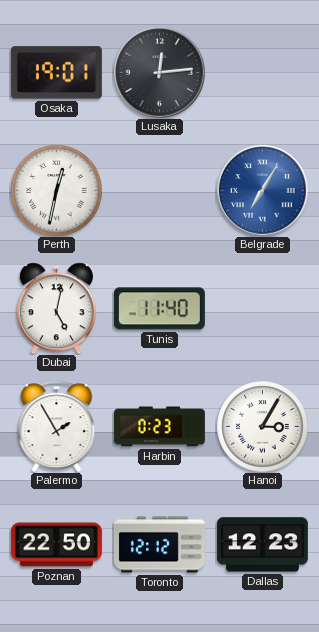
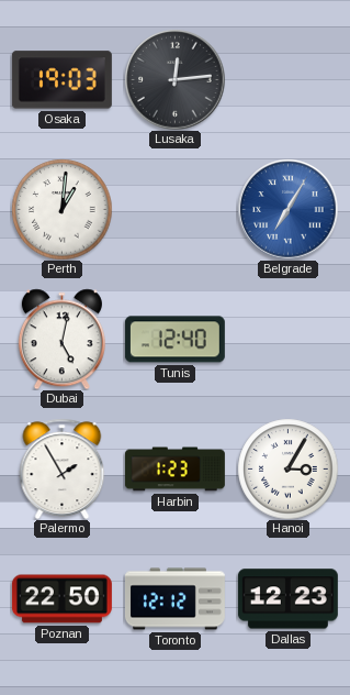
Osaka: 19:01 -> 19:03 (61, 80)
Perth: 12:32 -> 1:01 (61, 209)
Tunis: 11:40 -> 12:40 (174, 340)
Harbin: 0:23 -> 1:23 (174, 470)
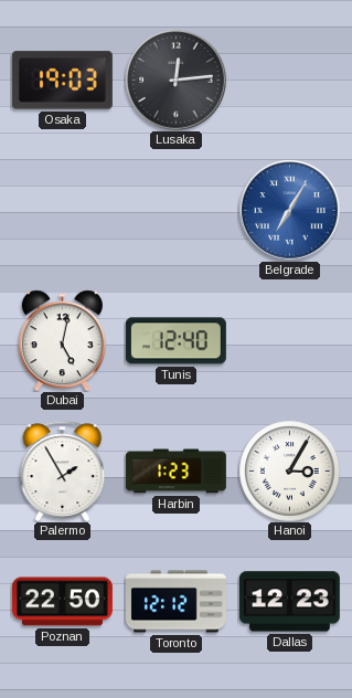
Perth: 1:01 -> none (61, 209)
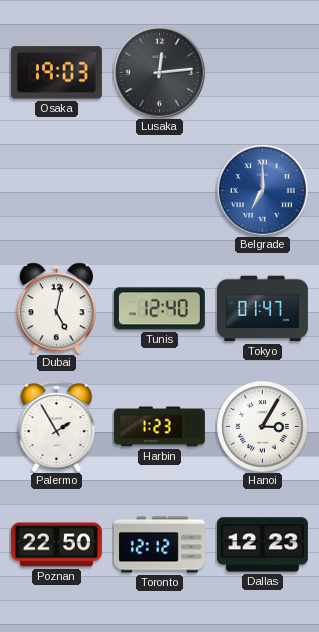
Belgrade: 7:05 -> 7:00 (262, 190)
Tokyo: none -> 01:47 (262, 309)
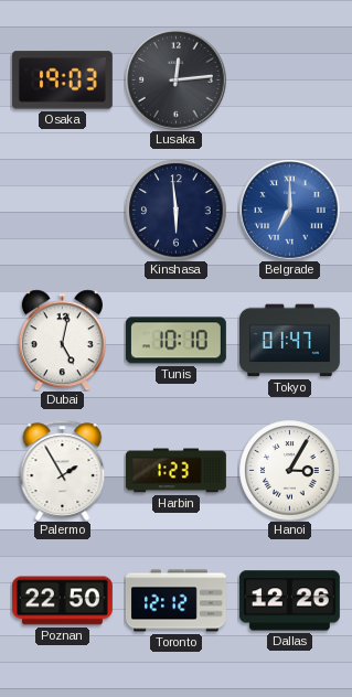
Kinshasa: none -> 5:59 (175, 210)
Tunis: 12:40 -> 10:10 (175, 341)
Dallas: 12:23 -> 12:26 (289, 601)
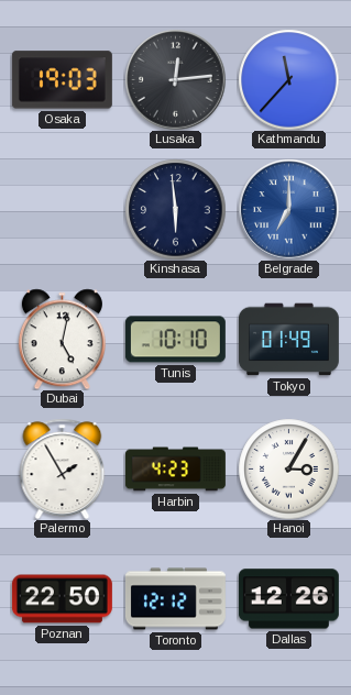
Kathmandu: none -> 11:37 (288, 79)
Tokyo: 01:47 -> 01:49 (288, 340)
Harbin: 1:23 -> 4:23 (175, 470)
